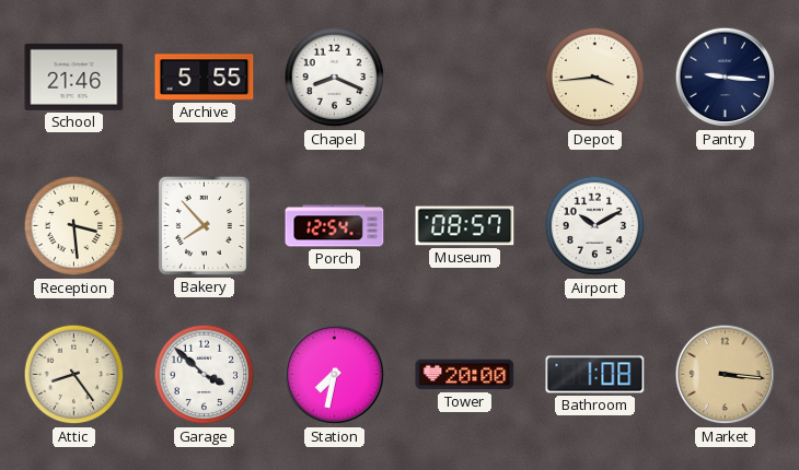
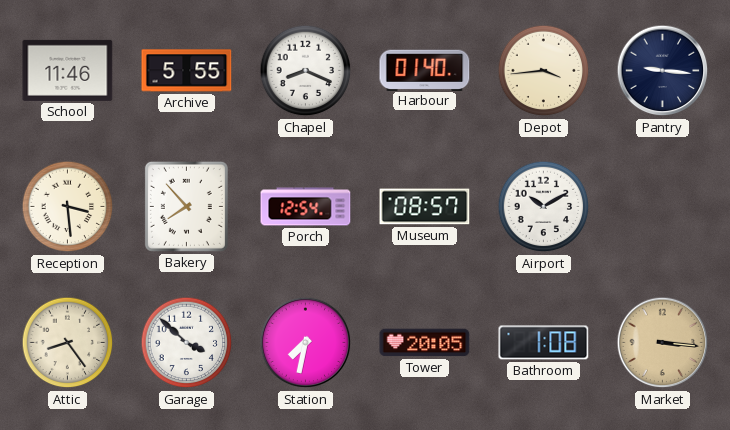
School: 21:46 -> 11:46 (68, 70)
Harbour: none -> 01:40 (425, 70)
Tower: 20:00 -> 20:05 (425, 343)
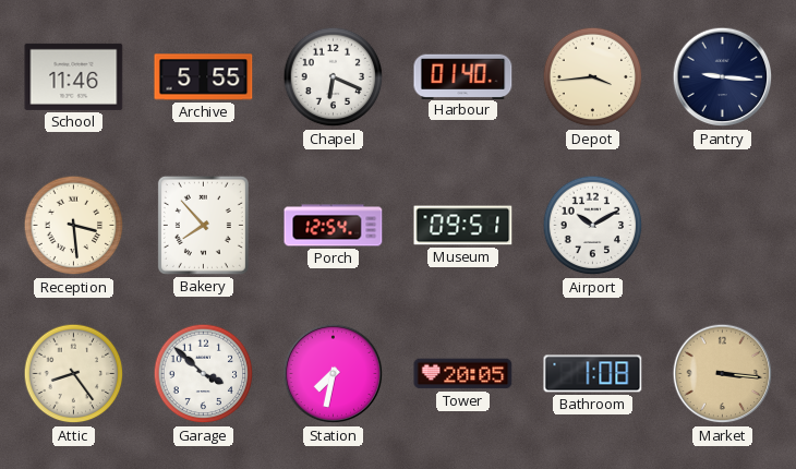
Chapel: 8:19 -> 6:19 (334, 77)
Museum: 08:57 -> 09:51 (463, 226)
